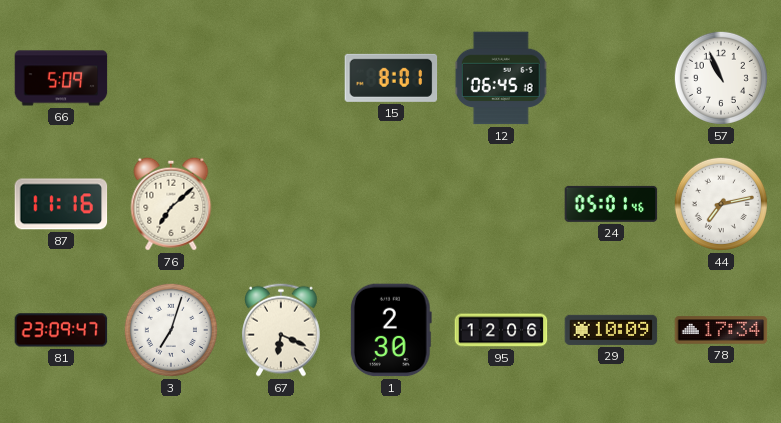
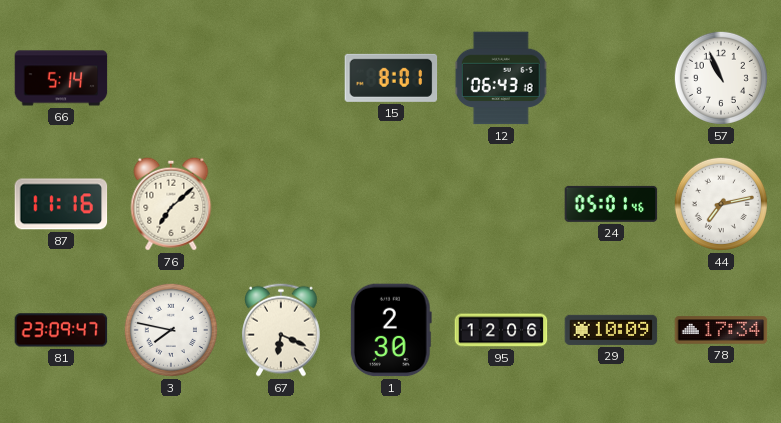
66: 5:09 -> 5:14 (61, 78)
12: 06:45 -> 06:43 (501, 78)
3: 7:03 -> 7:47 (171, 330)
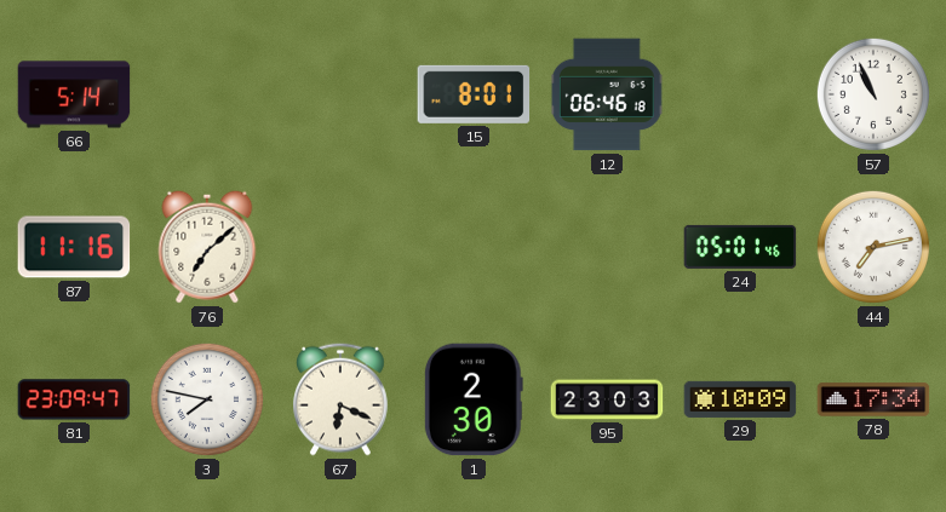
12: 06:43 -> 06:46 (607, 94)
95: 12:06 -> 23:03 (607, 399)
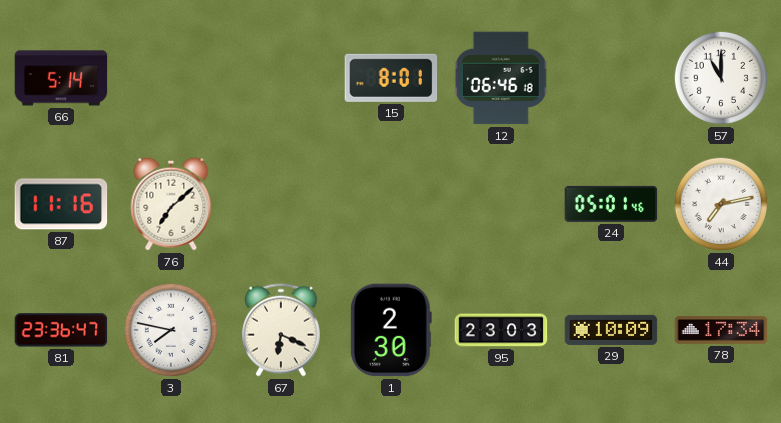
57: 10:56 -> 11:00 (721, 78)
81: 23:09 -> 23:36 (61, 330)
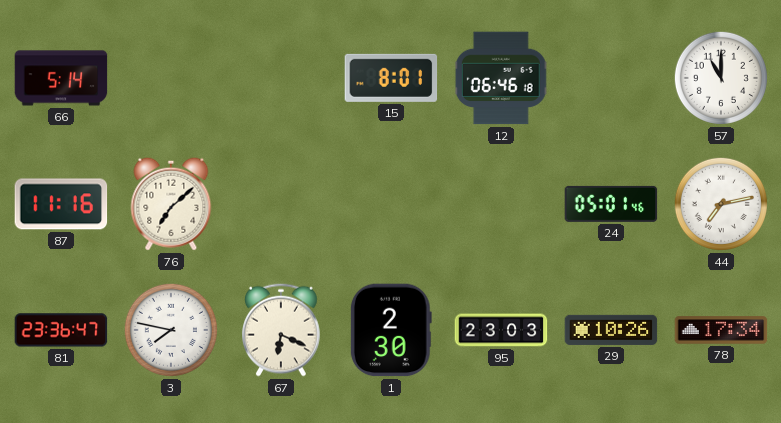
29: 10:09 -> 10:26 (611, 330)
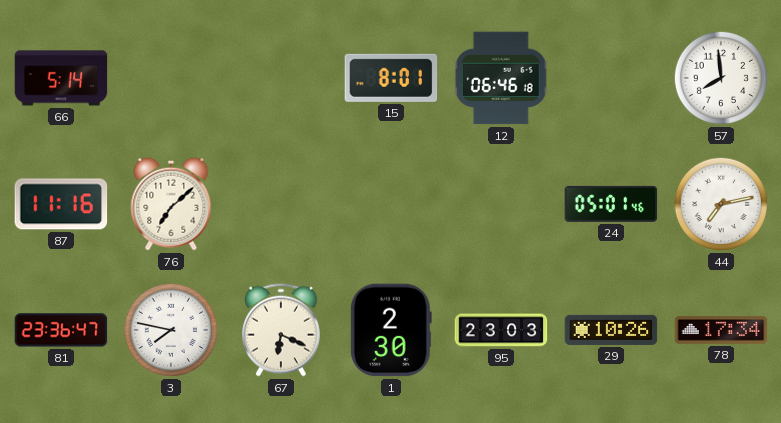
57: 11:00 -> 7:59 (721, 78)
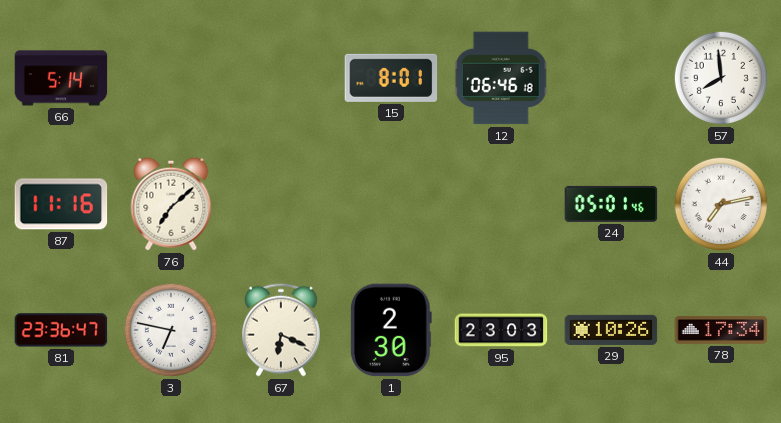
3: 7:47 -> 6:47 (171, 330)
